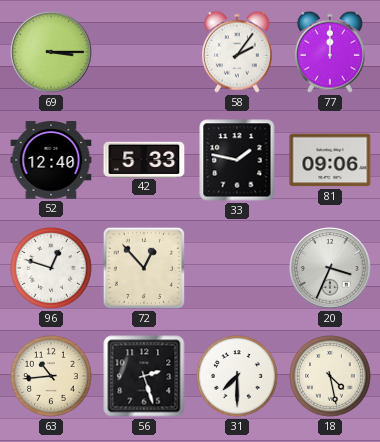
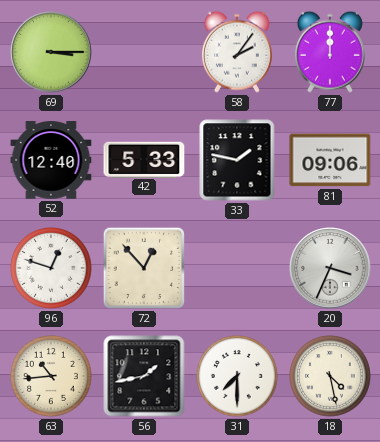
56: 2:27 -> 1:43 (144, 376)
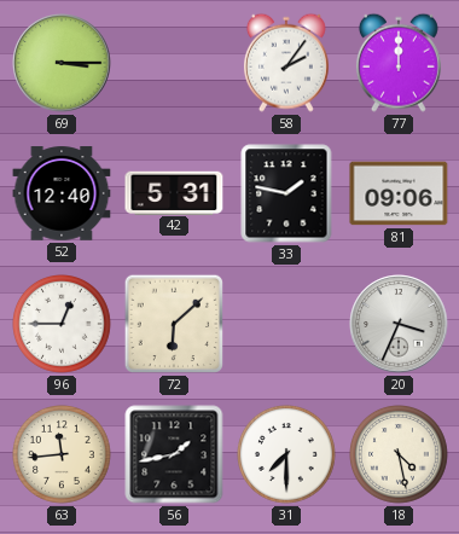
42: 5:33 -> 5:31 (174, 192)
96: 12:48 -> 12:45 (63, 325)
72: 12:53 -> 6:08 (174, 324)
63: 10:44 -> 11:44 (63, 455)
